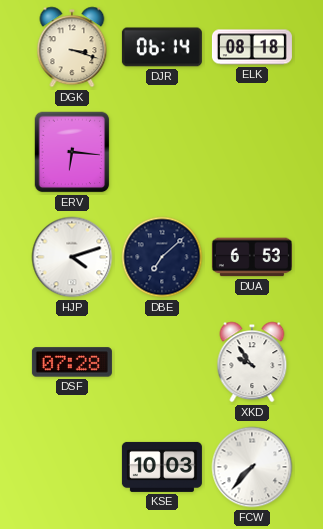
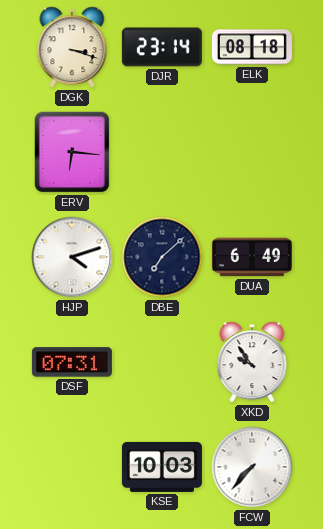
DJR: 06:14 -> 23:14 (162, 47)
DUA: 6:53 -> 6:49 (252, 257)
DSF: 07:28 -> 07:31 (72, 362)
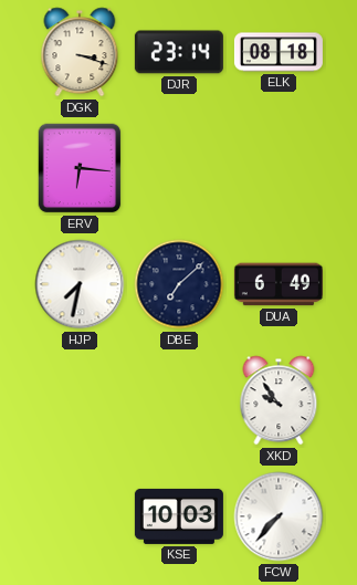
HJP: 4:12 -> 7:32 (80, 284)
DSF: 07:31 -> none (72, 362)
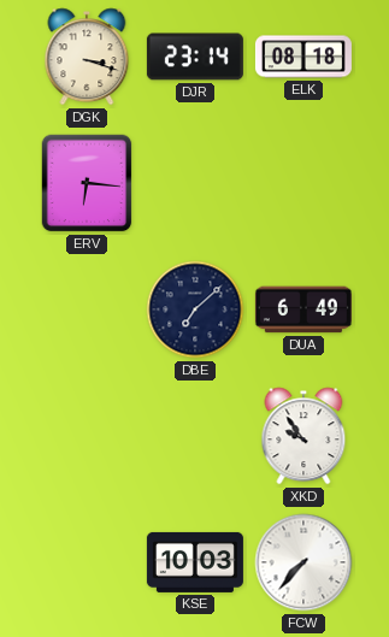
HJP: 7:32 -> none (80, 284)
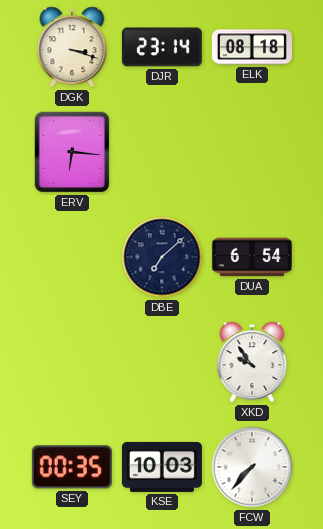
DUA: 6:49 -> 6:54 (252, 257)
SEY: none -> 00:35 (72, 467)
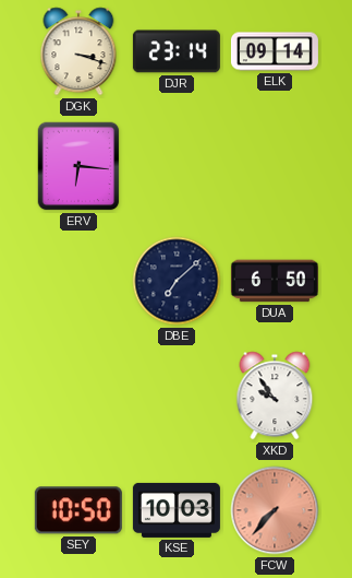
ELK: 08:18 -> 09:14 (275, 51)
DUA: 6:54 -> 6:50 (275, 281)
SEY: 00:35 -> 10:50 (78, 510)
FCW dial: white -> salmon (275, 510)
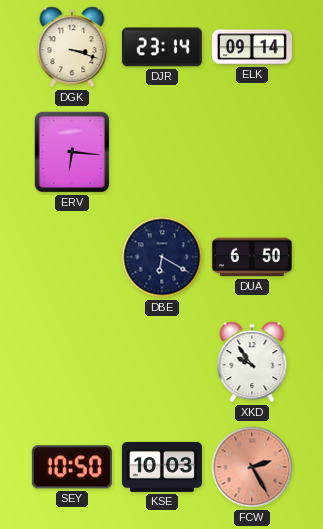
DBE: 7:08 -> 6:20 (162, 257)
FCW: 7:37 -> 2:25 (252, 467)
